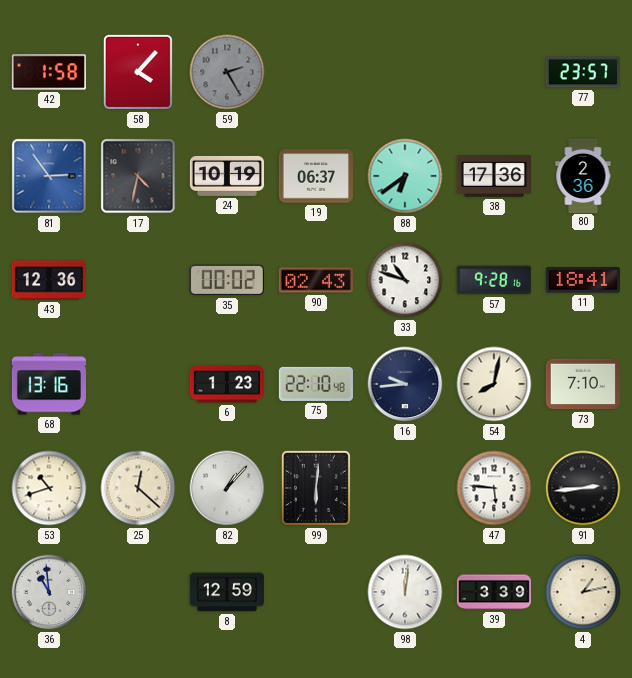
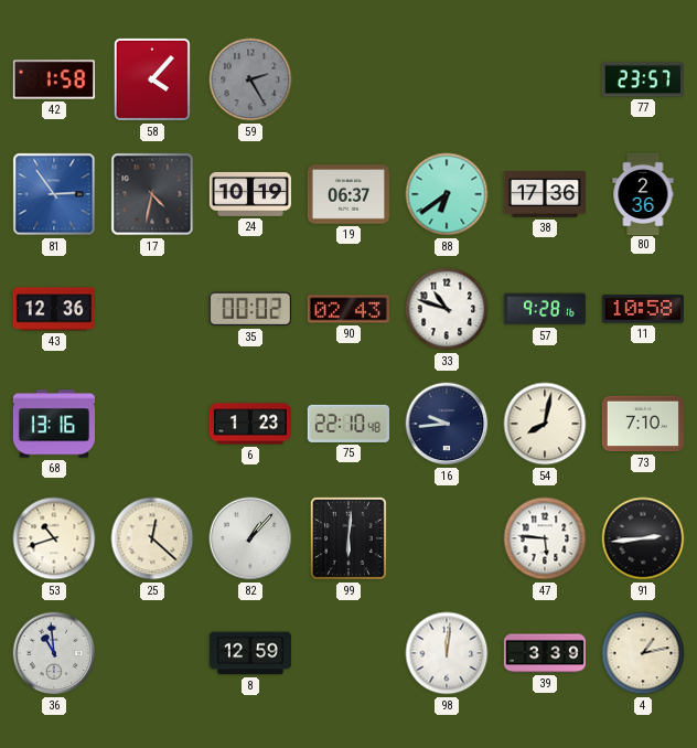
11: 18:41 -> 10:58 (643, 309)
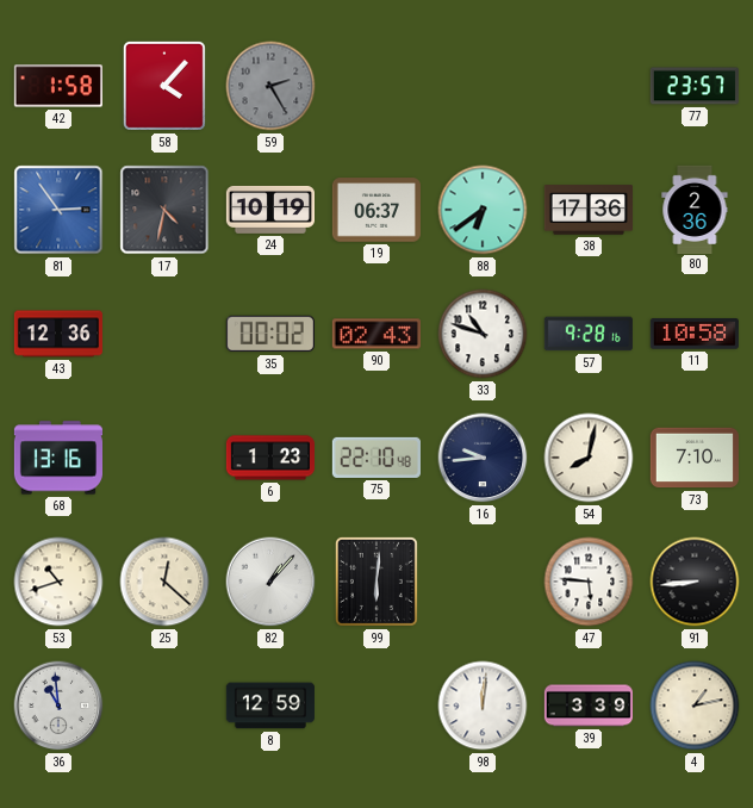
91: 2:44 -> 8:44 (695, 582)
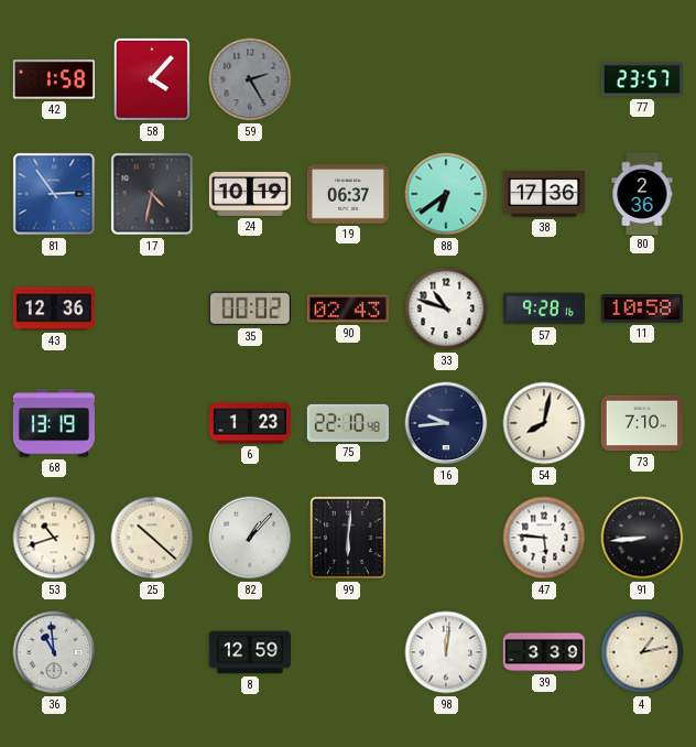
68: 13:16 -> 13:19 (53, 423)
25: 12:22 -> 10:22 (152, 538)
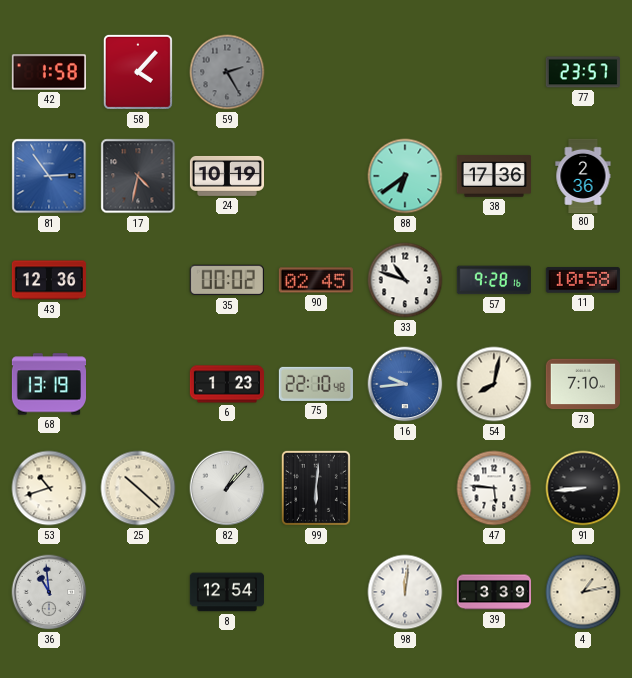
19: 06:37 -> none (348, 194)
90: 02:43 -> 02:45 (316, 280)
16 dial: navy -> blue (405, 384)
8: 12:59 -> 12:54 (227, 592)
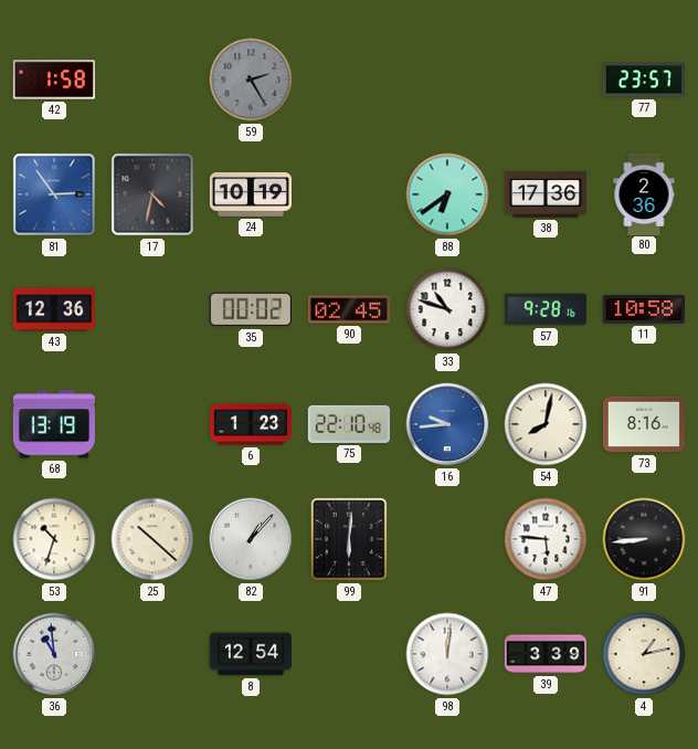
58: 4:07 -> none (138, 72)
73: 7:10 -> 8:16 (644, 424)
53: 10:42 -> 10:33 (54, 539)
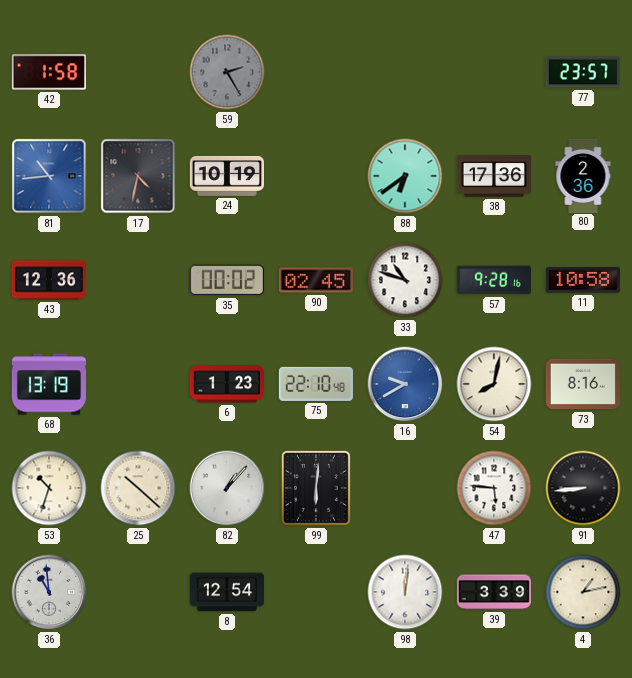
81: 2:54 -> 10:44 (49, 176)
16: 9:44 -> 9:40 (405, 384)
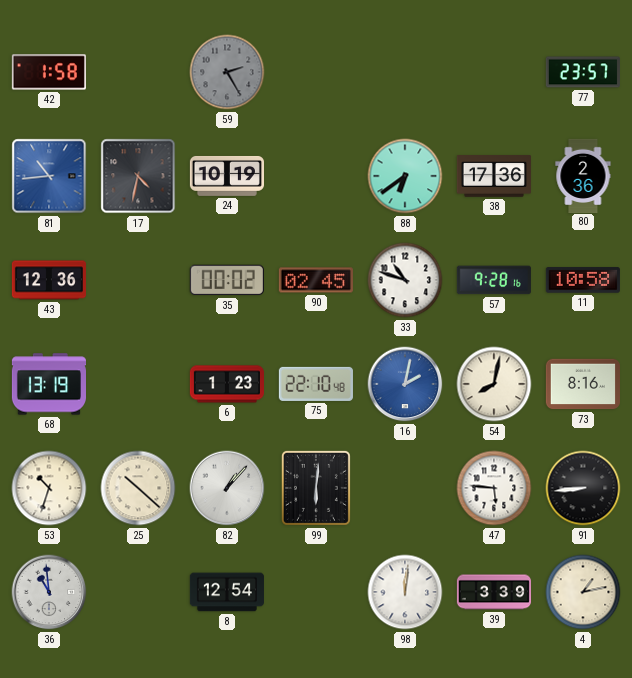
16: 9:40 -> 2:02 (405, 384)
